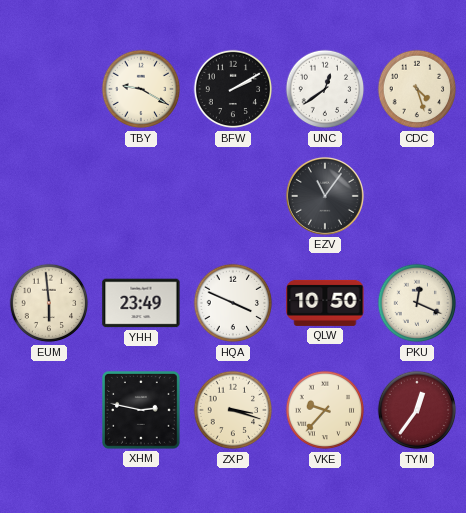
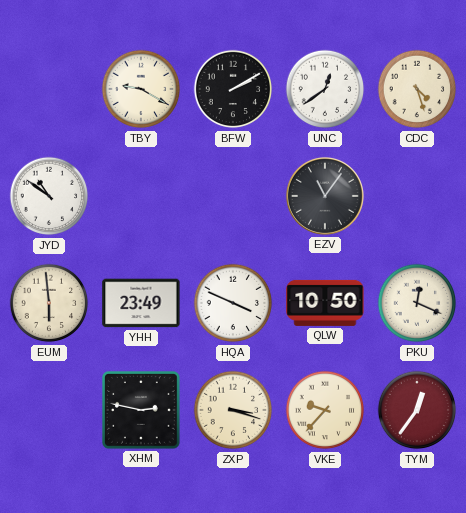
JYD: none -> 10:51 (49, 196)
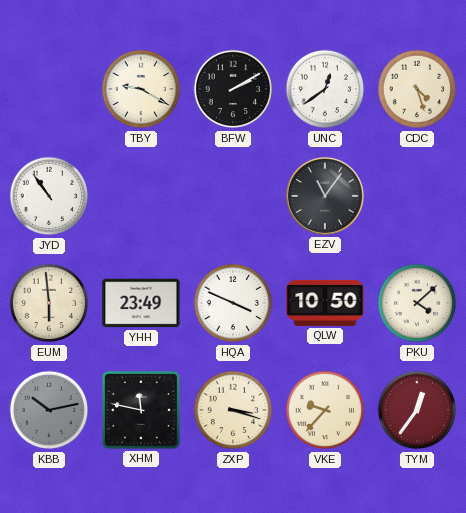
JYD: 10:51 -> 10:54 (49, 196)
PKU: 12:19 -> 4:08 (417, 303)
KBB: none -> 10:13 (49, 410)
XHM: 2:47 -> 11:47 (142, 411)
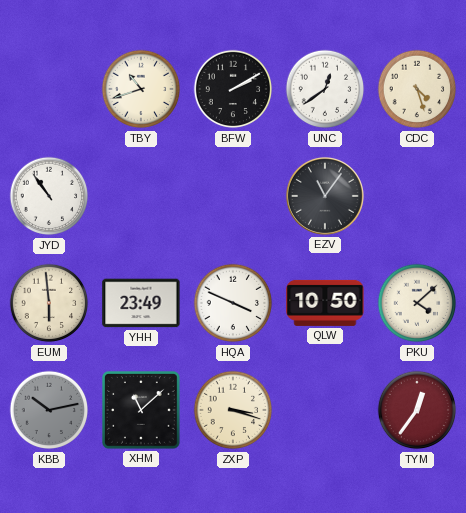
TBY: 9:20 -> 10:42 (141, 89)
XHM: 11:47 -> 11:08 (142, 411)
VKE: 9:37 -> none (325, 410)
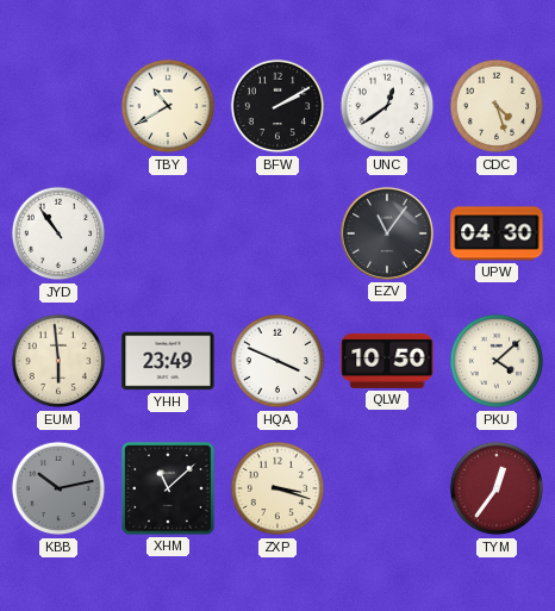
TBY: 10:42 -> 10:40 (168, 106)
UPW: none -> 04:30 (497, 233)
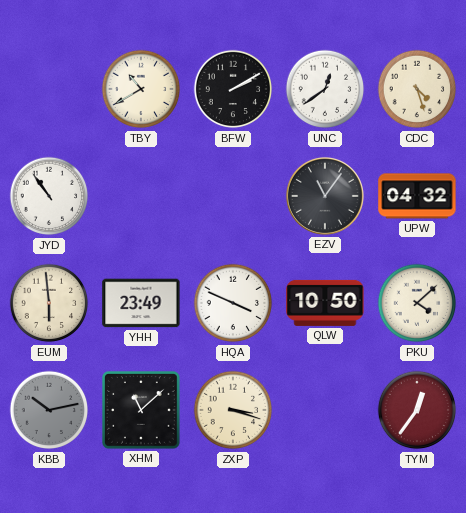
UPW: 04:30 -> 04:32 (417, 196)
